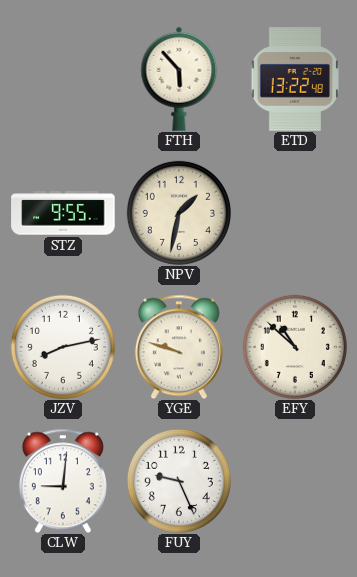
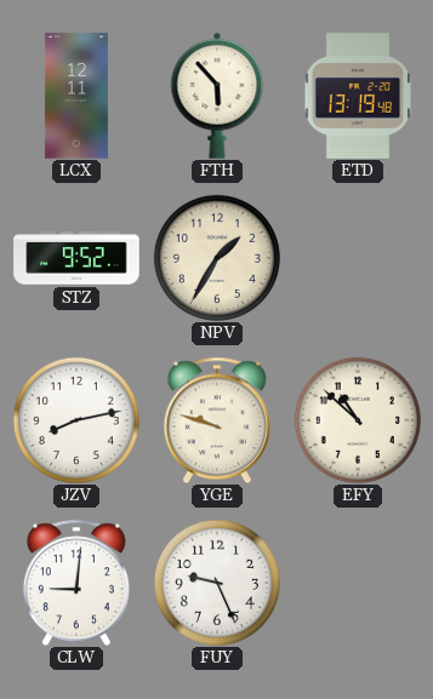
LCX: none -> 12:11 (76, 96)
ETD: 13:22 -> 13:19 (357, 96)
STZ: 9:55 -> 9:52 (76, 258)
NPV: 1:32 -> 1:35 (217, 258)
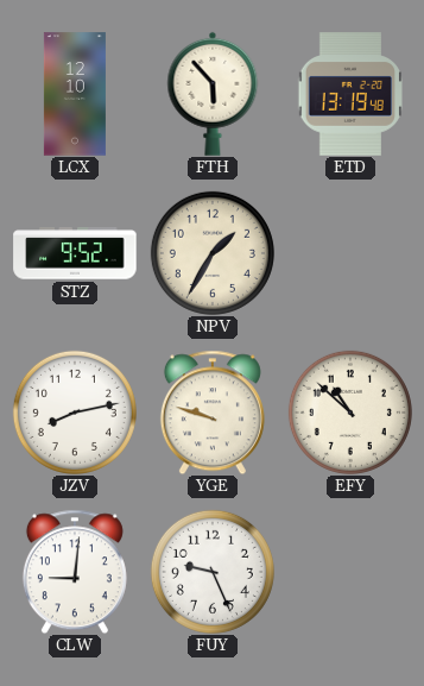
LCX: 12:11 -> 12:10 (75, 94)
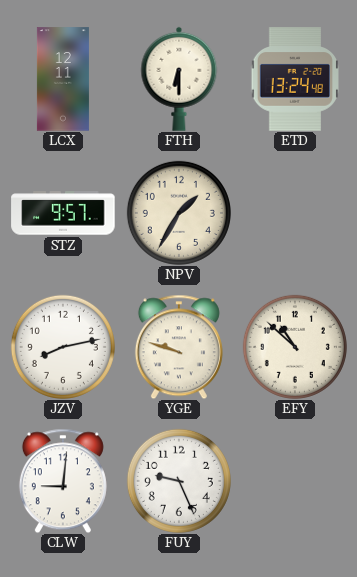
LCX: 12:10 -> 12:11 (63, 79)
FTH: 5:53 -> 6:30 (179, 79)
ETD: 13:19 -> 13:24 (294, 79)
STZ: 9:52 -> 9:57 (63, 213)
